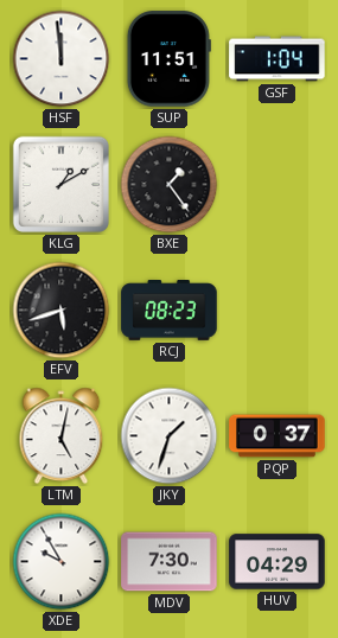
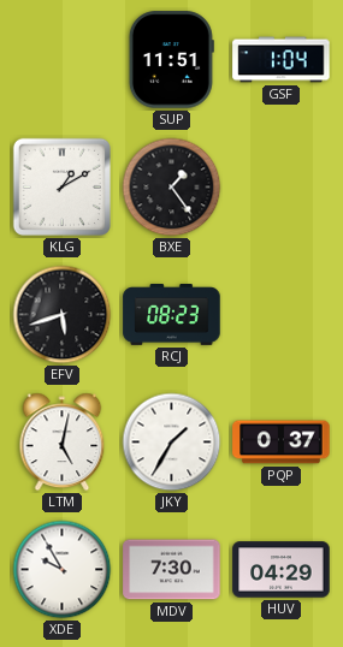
HSF: 11:59 -> none (62, 59)
JKY: 1:33 -> 1:35 (172, 443)
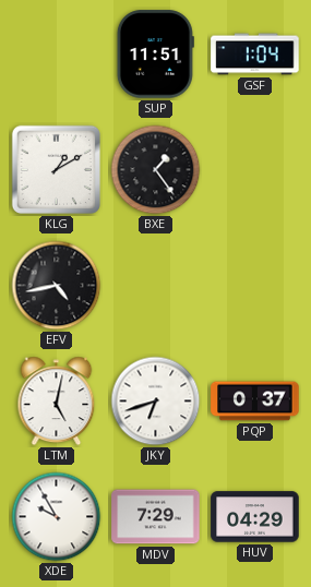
EFV: 5:42 -> 4:43 (57, 286)
RCJ: 08:23 -> none (172, 315)
JKY: 1:35 -> 6:42 (156, 402)
MDV: 7:30 -> 7:29 (156, 517)
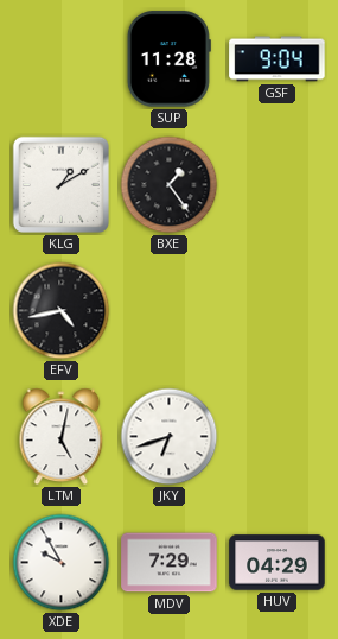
SUP: 11:51 -> 11:28 (168, 59)
GSF: 1:04 -> 9:04 (278, 59)
PQP: 0:37 -> none (255, 402)
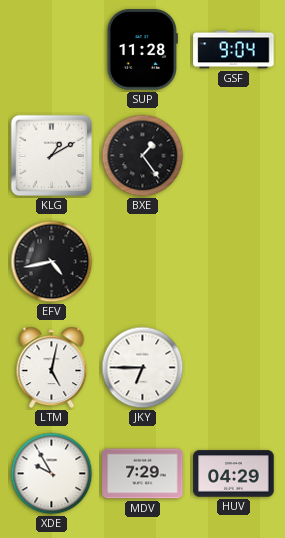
JKY: 6:42 -> 6:45 (143, 368)
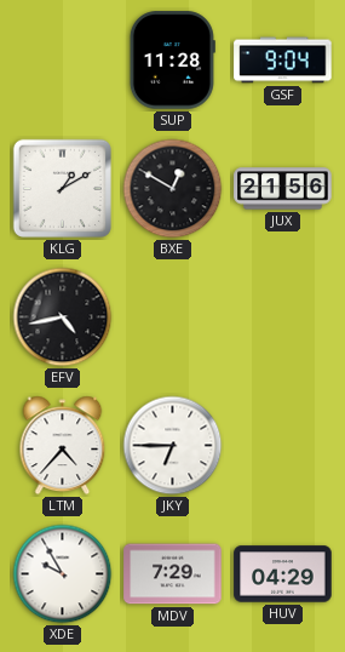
BXE: 1:24 -> 12:50 (173, 189)
JUX: none -> 21:56 (283, 189)
LTM: 5:02 -> 4:37 (63, 446)
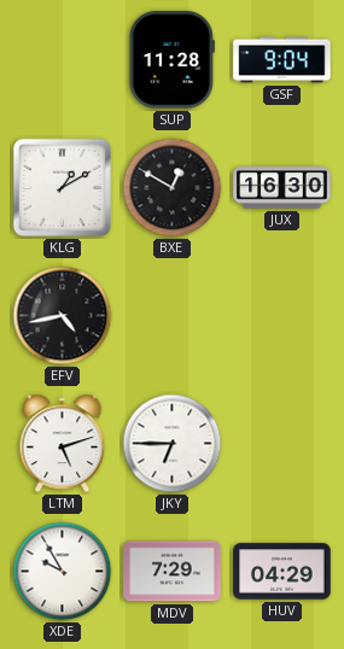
JUX: 21:56 -> 16:30 (282, 188)
LTM: 4:37 -> 5:12 (63, 444)
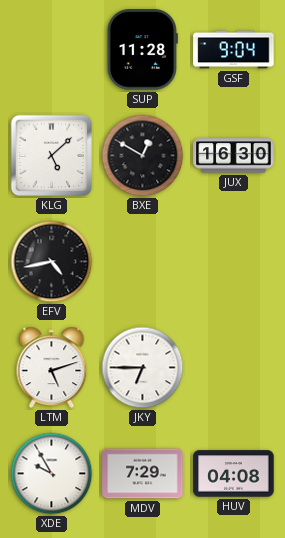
KLG: 1:10 -> 5:08 (51, 155)
HUV: 04:29 -> 04:08 (234, 474)
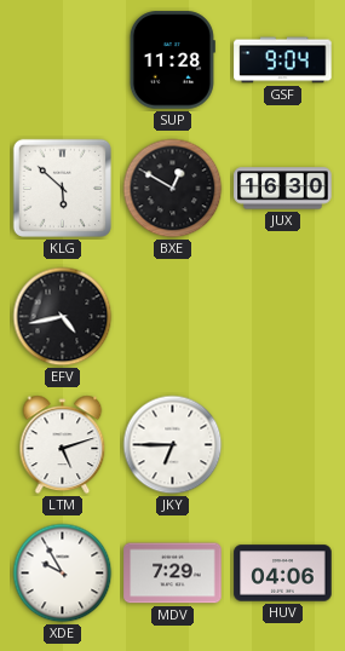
KLG: 5:08 -> 5:52 (62, 188)
HUV: 04:08 -> 04:06 (283, 574)
